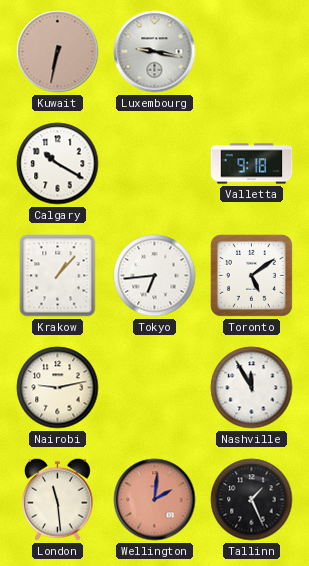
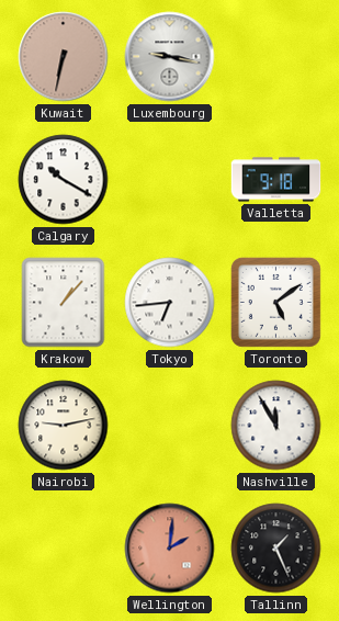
London: 11:29 -> none (58, 499)
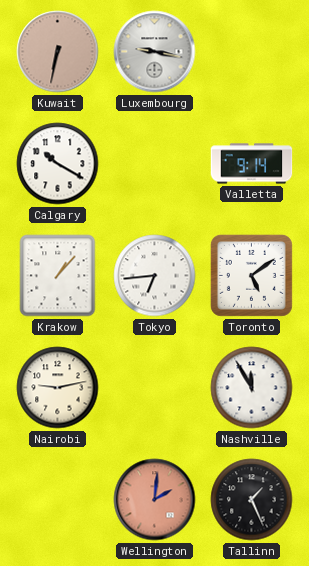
Valletta: 9:18 -> 9:14 (252, 164)
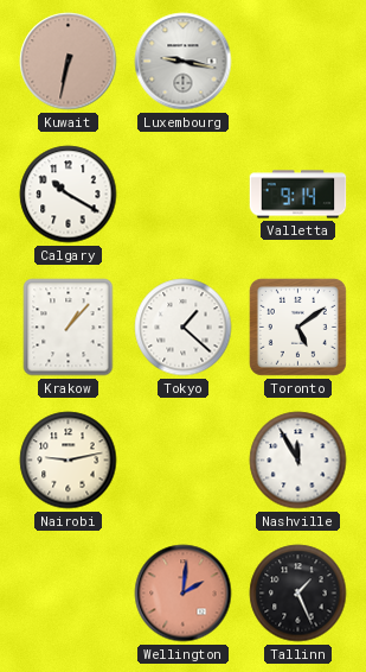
Tokyo: 6:44 -> 1:22 (184, 328)
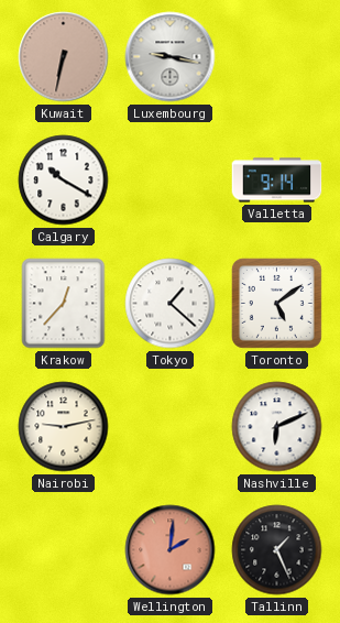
Krakow: 1:07 -> 12:37 (64, 304)
Nashville: 11:55 -> 6:11 (277, 427)
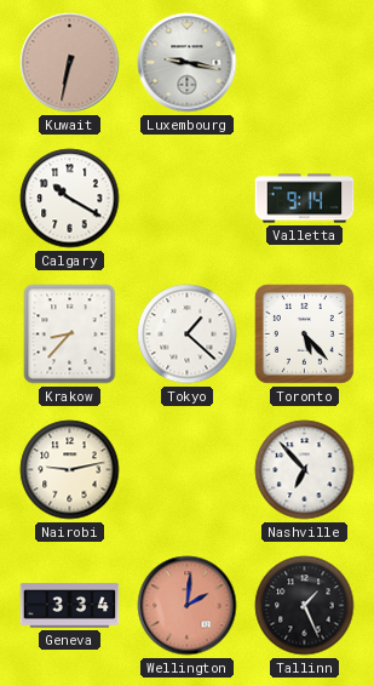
Krakow: 12:37 -> 8:37 (70, 335)
Toronto: 5:09 -> 5:23 (304, 333)
Nashville: 6:11 -> 6:53 (305, 470)
Geneva: none -> 3:34 (70, 606)
